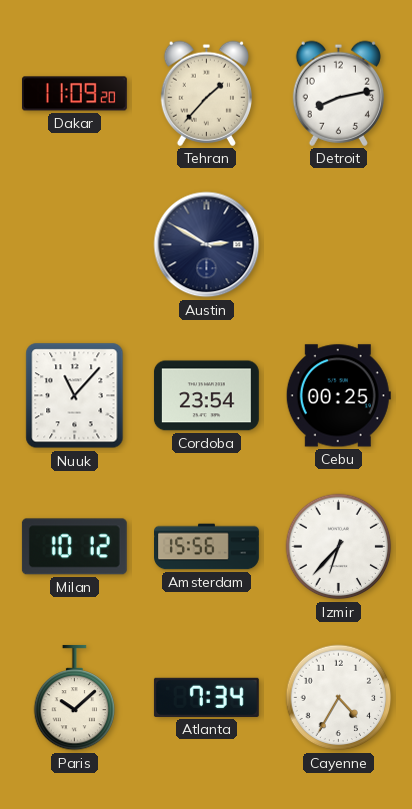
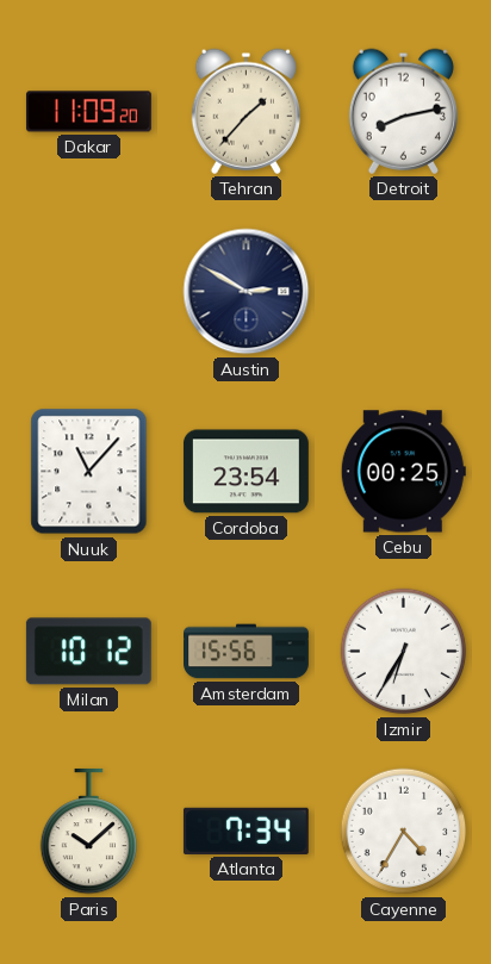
Izmir: 6:37 -> 6:35 (404, 652)
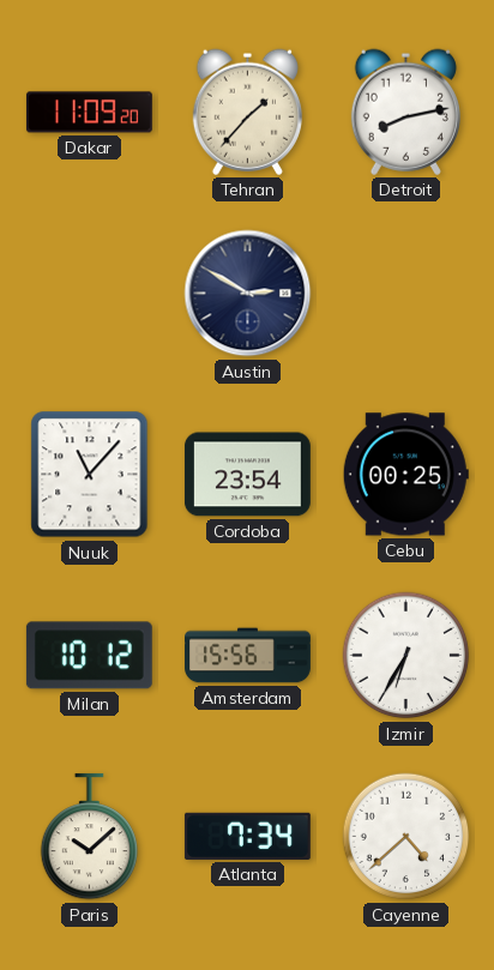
Cayenne: 4:35 -> 4:38 (406, 837)
